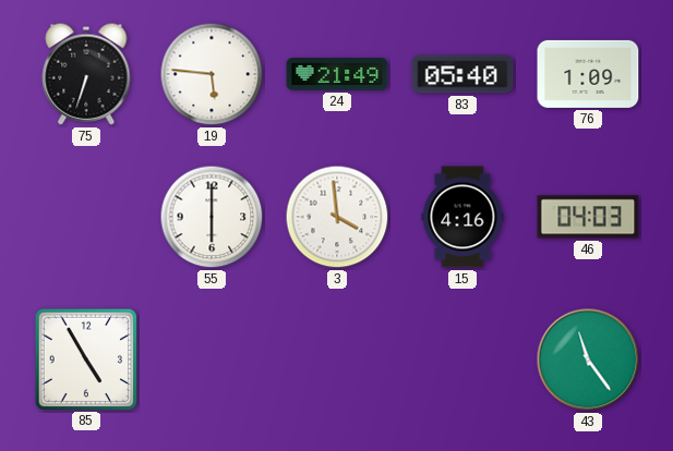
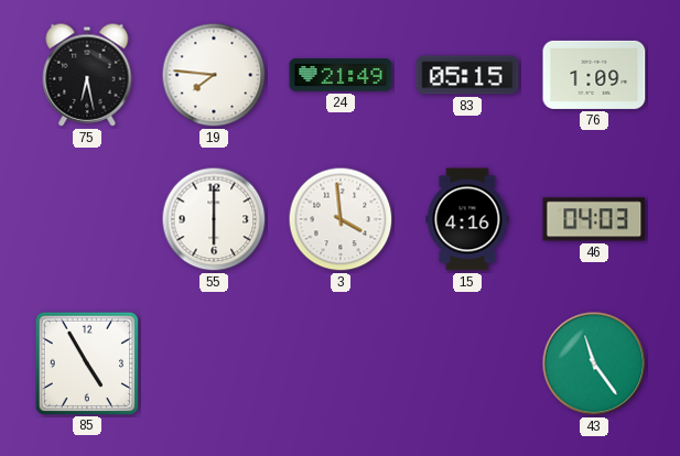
75: 6:33 -> 6:28 (87, 75)
19: 5:46 -> 7:46 (214, 75)
83: 05:40 -> 05:15 (467, 75)
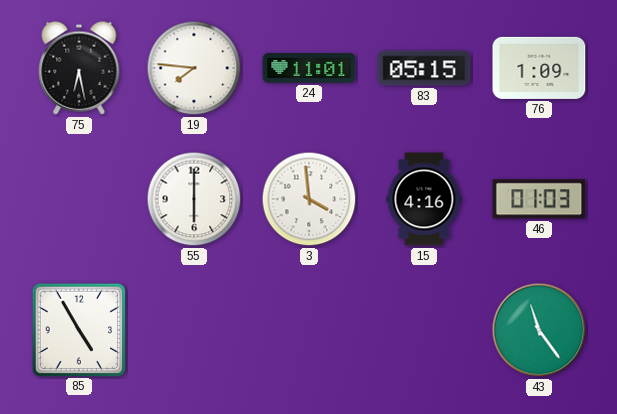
24: 21:49 -> 11:01 (309, 68)
46: 04:03 -> 01:03 (539, 199)
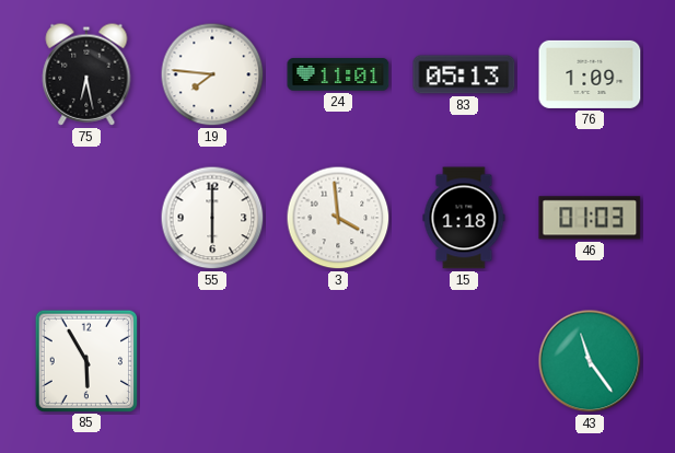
83: 05:15 -> 05:13 (464, 74)
15: 4:16 -> 1:18 (464, 218)
85: 4:55 -> 5:55 (85, 360)
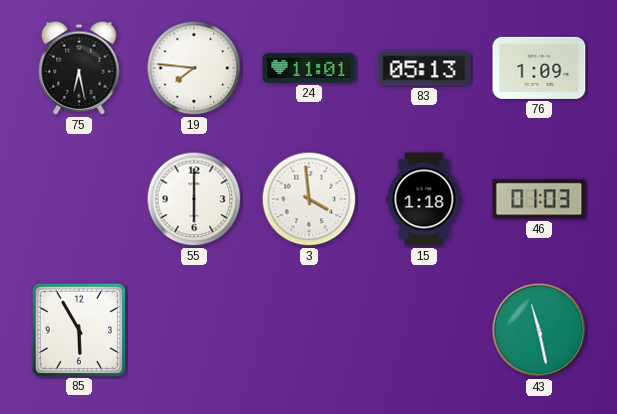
43: 11:24 -> 11:28 (539, 330)
